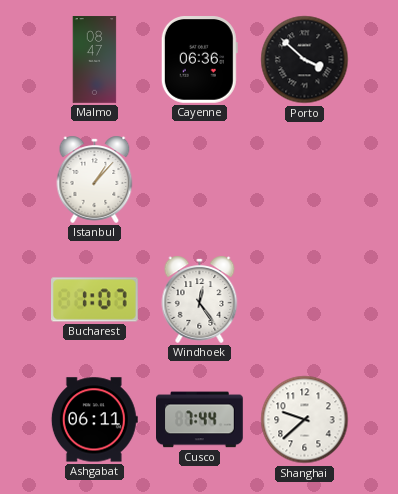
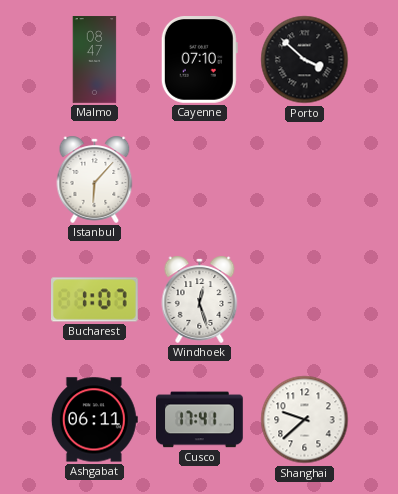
Cayenne: 06:36 -> 07:10 (199, 60)
Istanbul: 1:07 -> 6:07 (95, 179)
Windhoek: 12:24 -> 12:27 (200, 299)
Cusco: 7:44 -> 17:41 (200, 420)
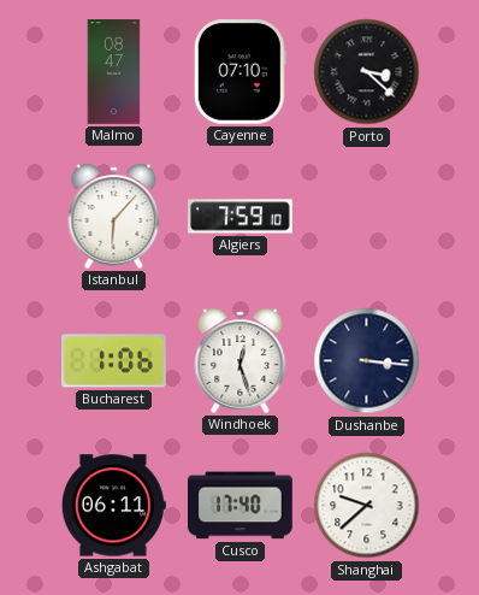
Porto: 3:52 -> 3:22 (367, 72)
Algiers: none -> 7:59 (241, 217)
Bucharest: 1:07 -> 1:06 (114, 361)
Dushanbe: none -> 3:16 (367, 361)
Cusco: 17:41 -> 17:40 (241, 506)
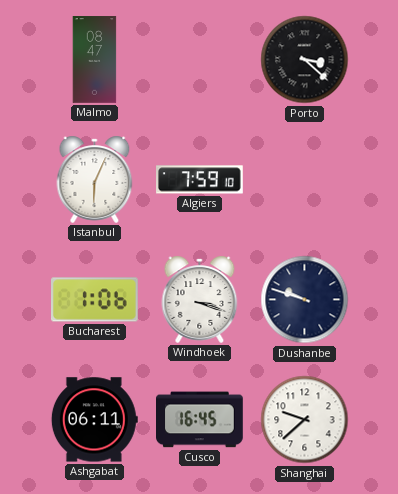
Cayenne: 07:10 -> none (239, 72)
Istanbul: 6:07 -> 6:04 (95, 179)
Windhoek: 12:27 -> 3:18 (200, 299)
Dushanbe: 3:16 -> 9:48 (305, 300)
Cusco: 17:40 -> 16:45 (200, 420)
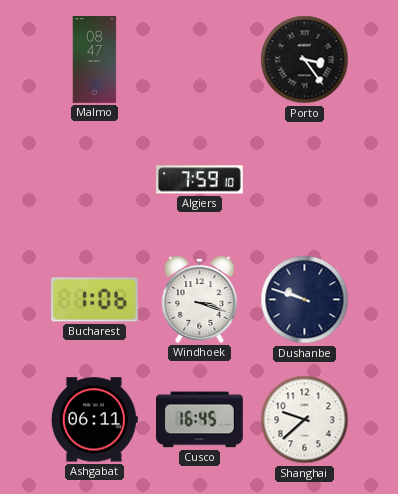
Porto: 3:22 -> 3:24 (305, 60)
Istanbul: 6:04 -> none (95, 179)
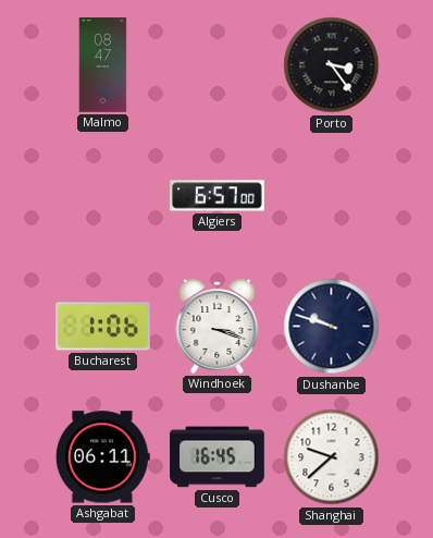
Algiers: 7:59 -> 6:57 (218, 196)
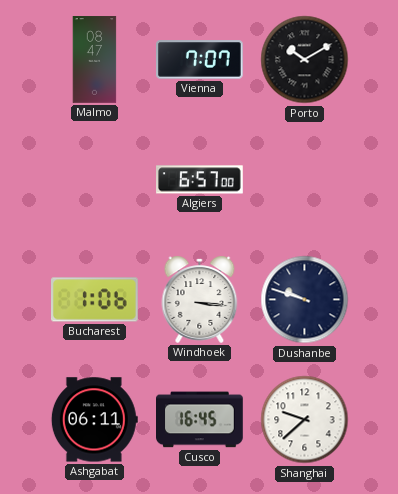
Vienna: none -> 7:07 (200, 60)
Porto: 3:24 -> 10:10 (305, 60)
Windhoek: 3:18 -> 3:16 (200, 299)
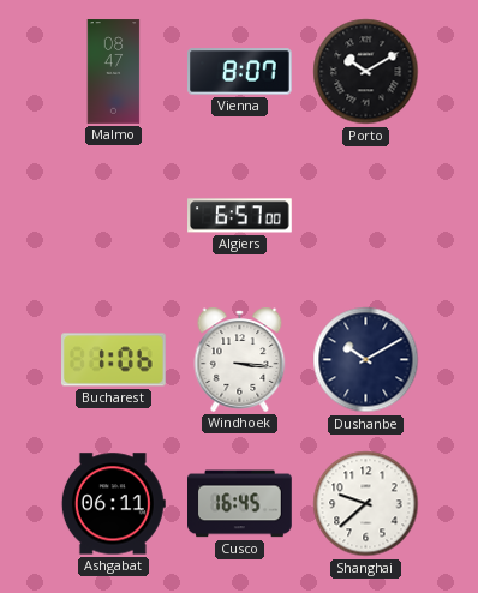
Vienna: 7:07 -> 8:07 (240, 72)
Dushanbe: 9:48 -> 10:10 (366, 360)
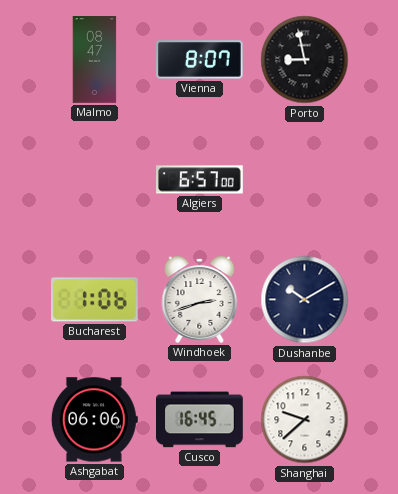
Porto: 10:10 -> 8:58 (305, 60)
Windhoek: 3:16 -> 2:42 (200, 299)
Ashgabat: 06:11 -> 06:06 (94, 420)
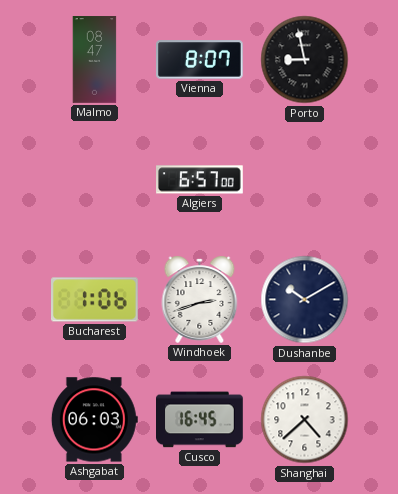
Ashgabat: 06:06 -> 06:03 (94, 420)
Shanghai: 9:38 -> 4:38 (305, 420)
